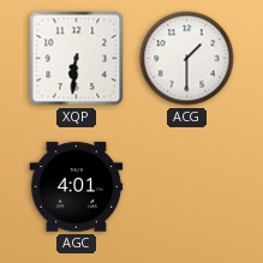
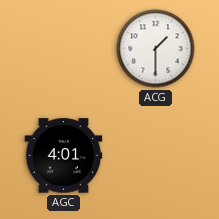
XQP: 6:31 -> none (77, 59)
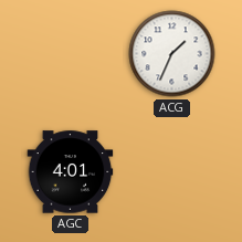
ACG: 1:30 -> 1:34 (172, 54)
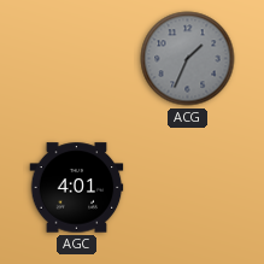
ACG dial: white -> grey (188, 59)
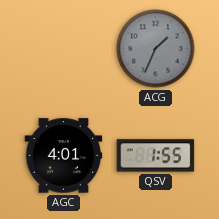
QSV: none -> 1:55 (156, 156)
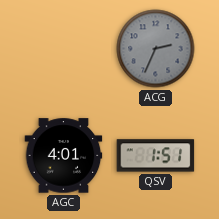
ACG: 1:34 -> 2:34 (156, 49)
QSV: 1:55 -> 1:51 (156, 156)
